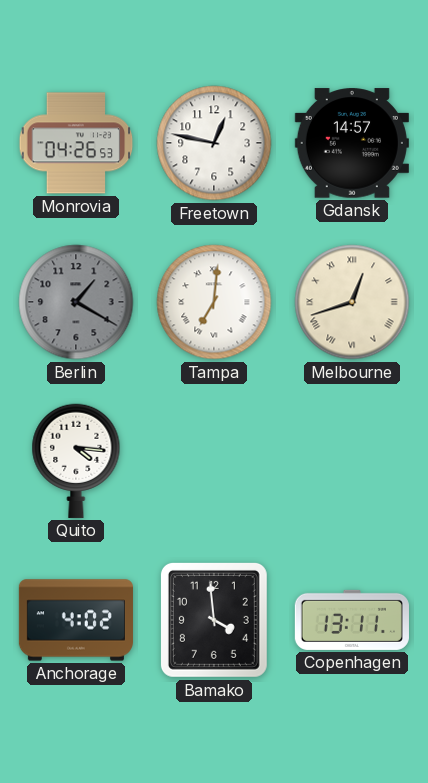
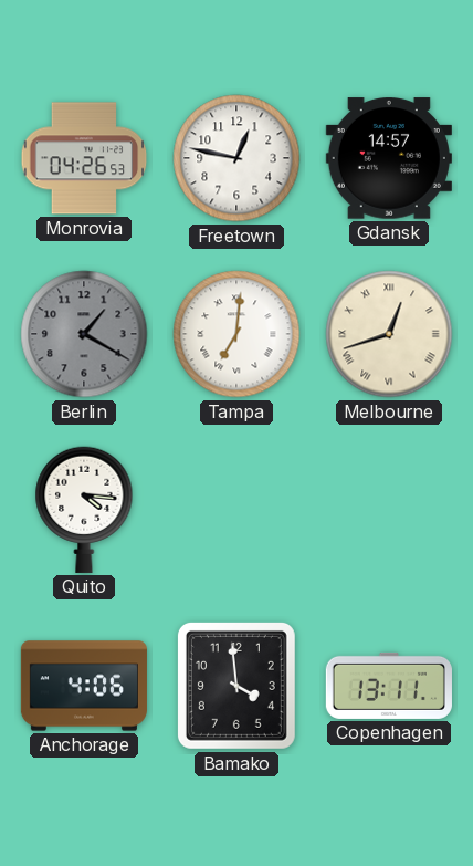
Anchorage: 4:02 -> 4:06 (84, 686)
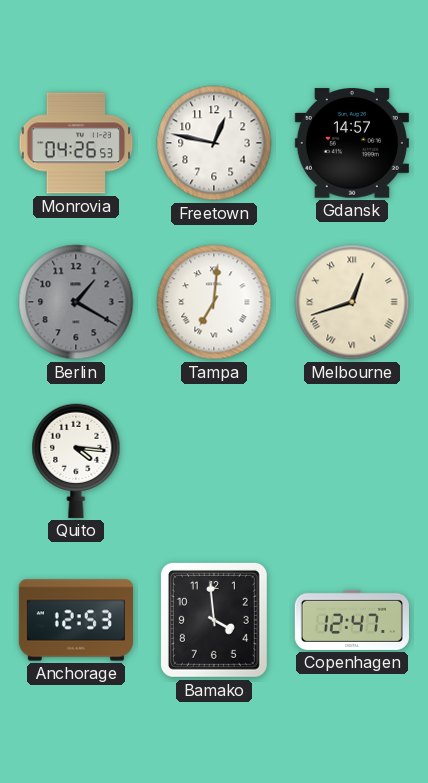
Anchorage: 4:06 -> 12:53 (76, 620)
Copenhagen: 13:11 -> 12:47 (352, 620)
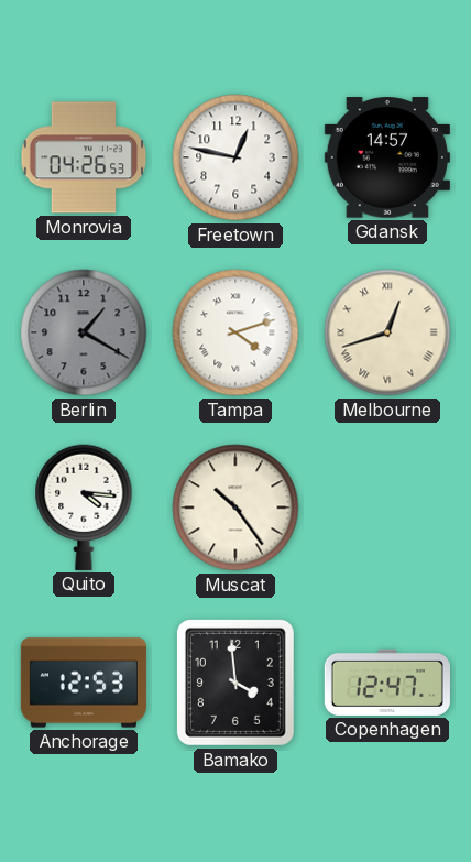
Tampa: 7:01 -> 4:12 (235, 332)
Muscat: none -> 10:24 (235, 508)
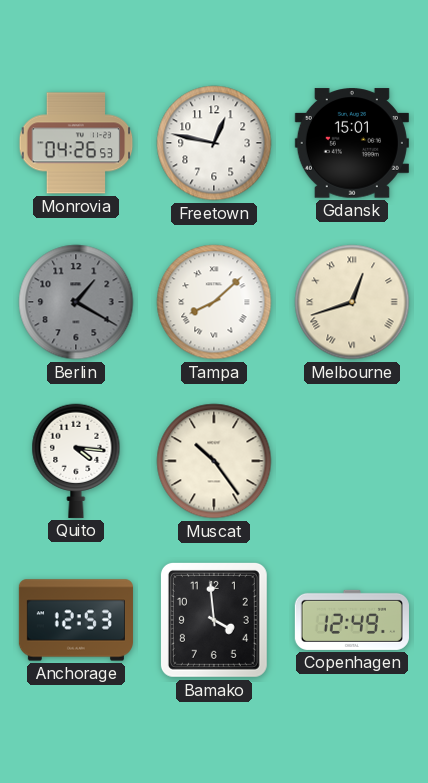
Gdansk: 14:57 -> 15:01 (352, 143)
Tampa: 4:12 -> 8:08 (214, 302)
Copenhagen: 12:47 -> 12:49 (352, 620)
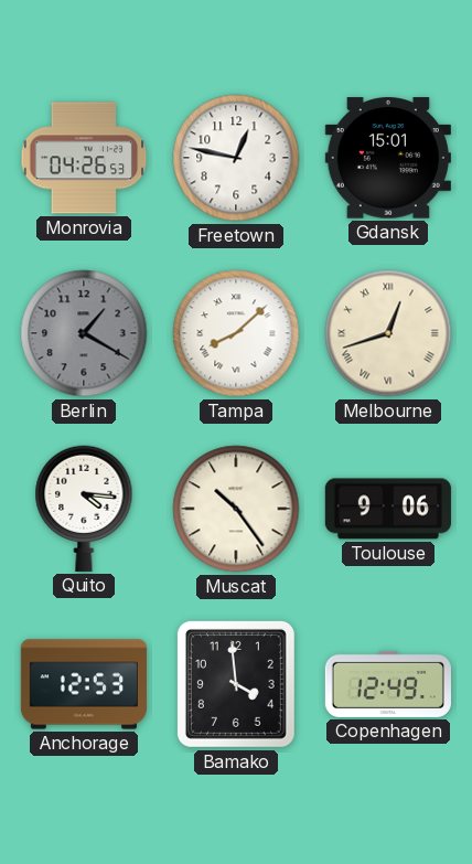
Toulouse: none -> 9:06 (388, 509)
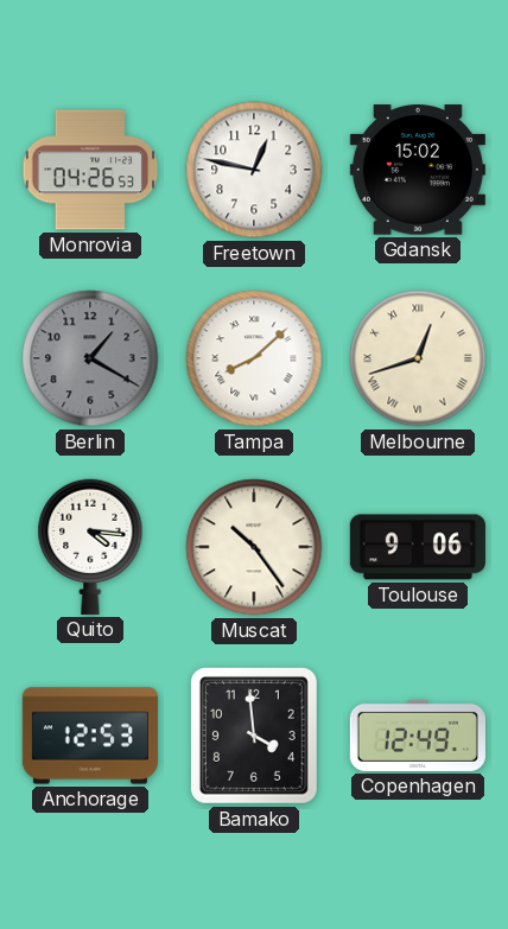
Gdansk: 15:01 -> 15:02 (418, 170)
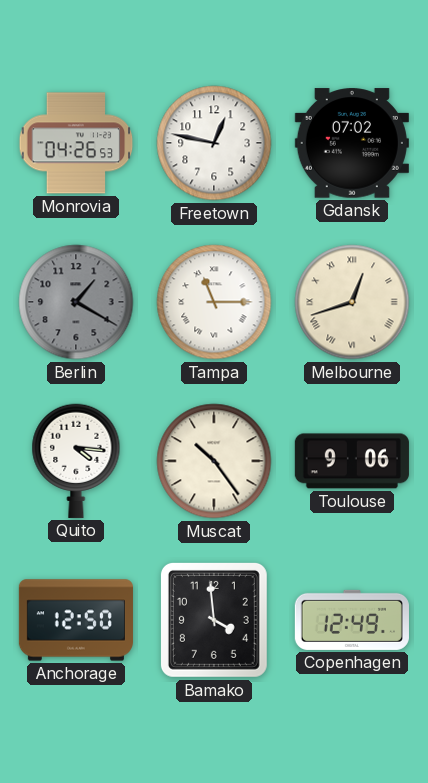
Gdansk: 15:02 -> 07:02 (352, 143)
Tampa: 8:08 -> 11:15 (214, 302)
Anchorage: 12:53 -> 12:50 (76, 620)
